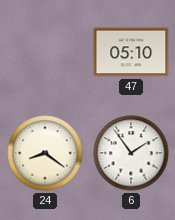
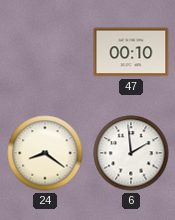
47: 05:10 -> 00:10 (131, 52)
6: 1:54 -> 1:59 (131, 153)
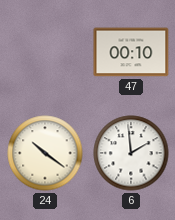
24: 8:21 -> 10:21 (45, 153)
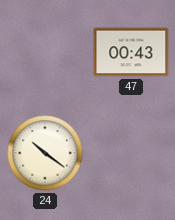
47: 00:10 -> 00:43 (131, 52)
6: 1:59 -> none (131, 153)
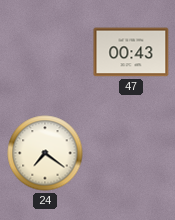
24: 10:21 -> 7:21 (45, 153)
